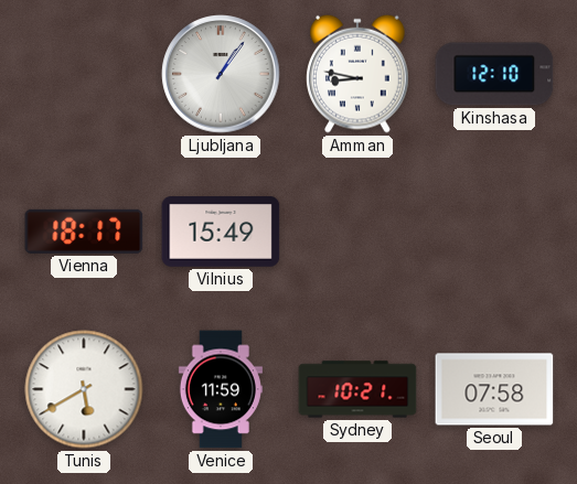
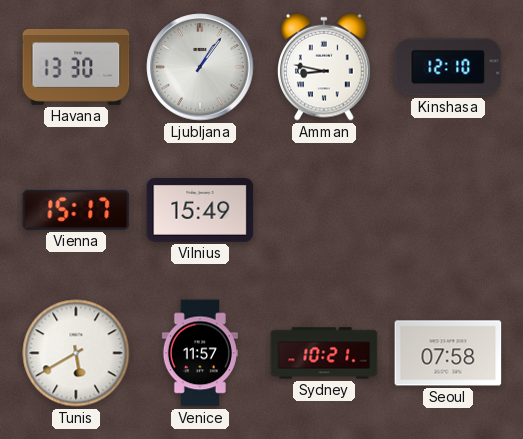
Havana: none -> 13:30 (76, 67)
Vienna: 18:17 -> 15:17 (76, 210)
Venice: 11:59 -> 11:57 (200, 353)
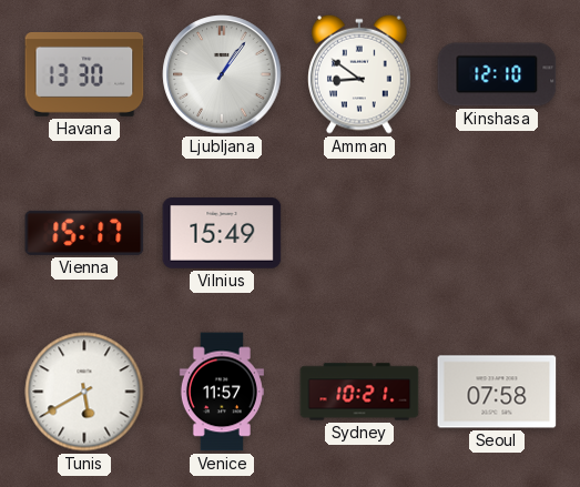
Amman: 8:47 -> 8:51 (360, 74)
